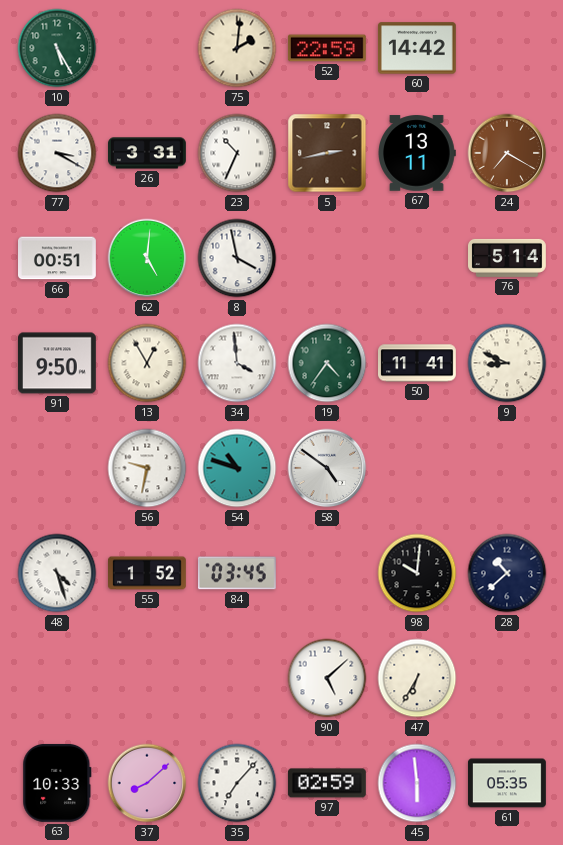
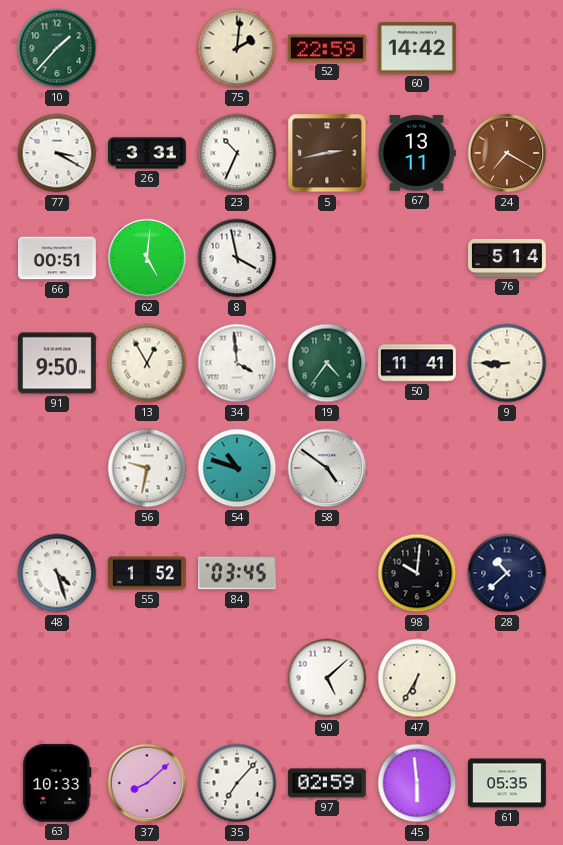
10: 5:25 -> 1:37 (57, 48)
9: 8:49 -> 8:45 (507, 363)
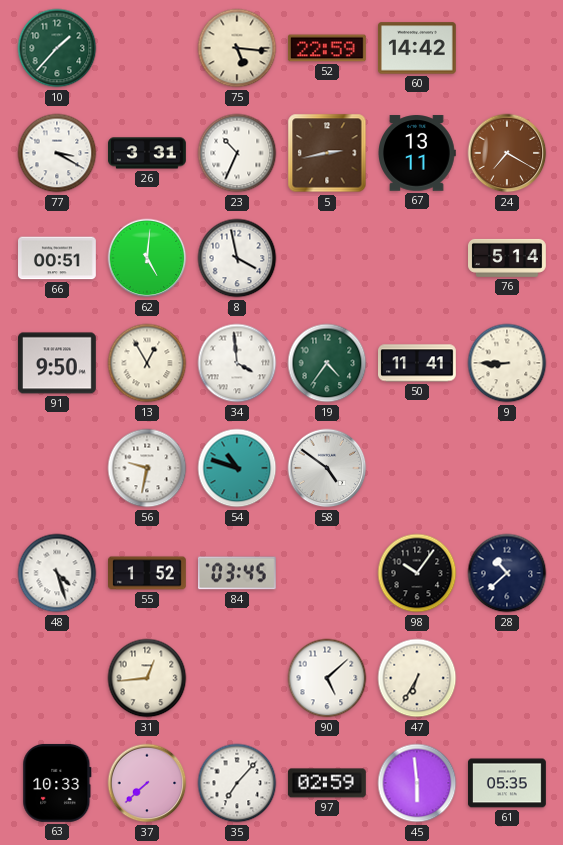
75: 2:01 -> 5:16 (237, 48)
98: 10:01 -> 10:06 (417, 573)
31: none -> 12:44 (147, 678)
37: 8:08 -> 7:38 (147, 783)
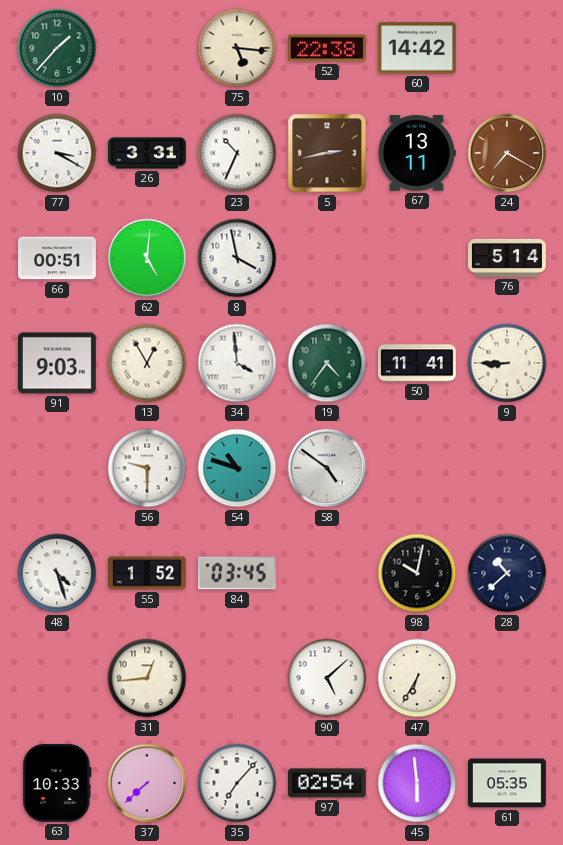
52: 22:59 -> 22:38 (327, 48)
91: 9:50 -> 9:03 (57, 363)
56: 9:32 -> 9:30 (147, 468)
98: 10:06 -> 10:02 (417, 573)
97: 02:59 -> 02:54 (327, 783)
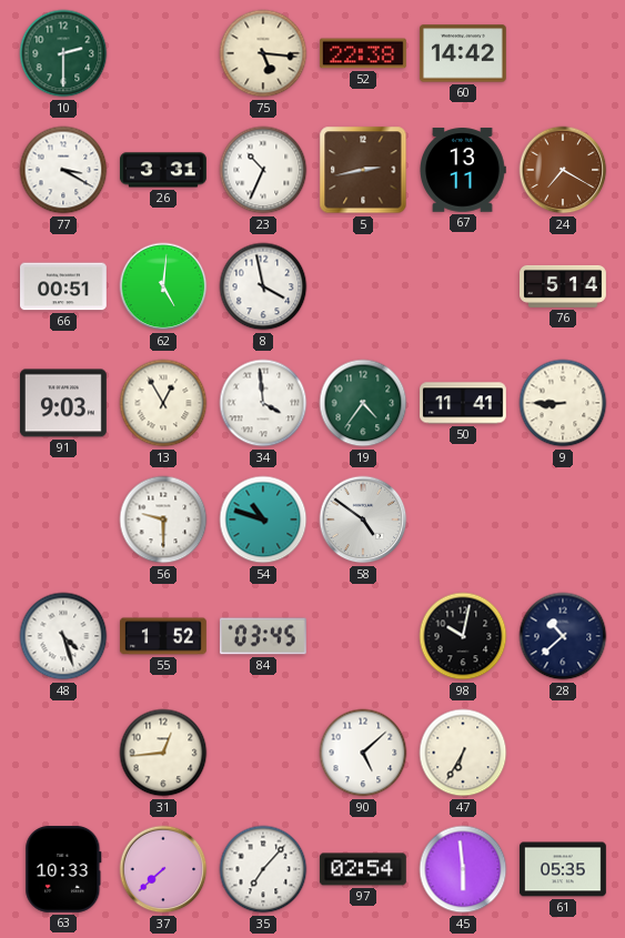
10: 1:37 -> 2:30 (63, 53)
